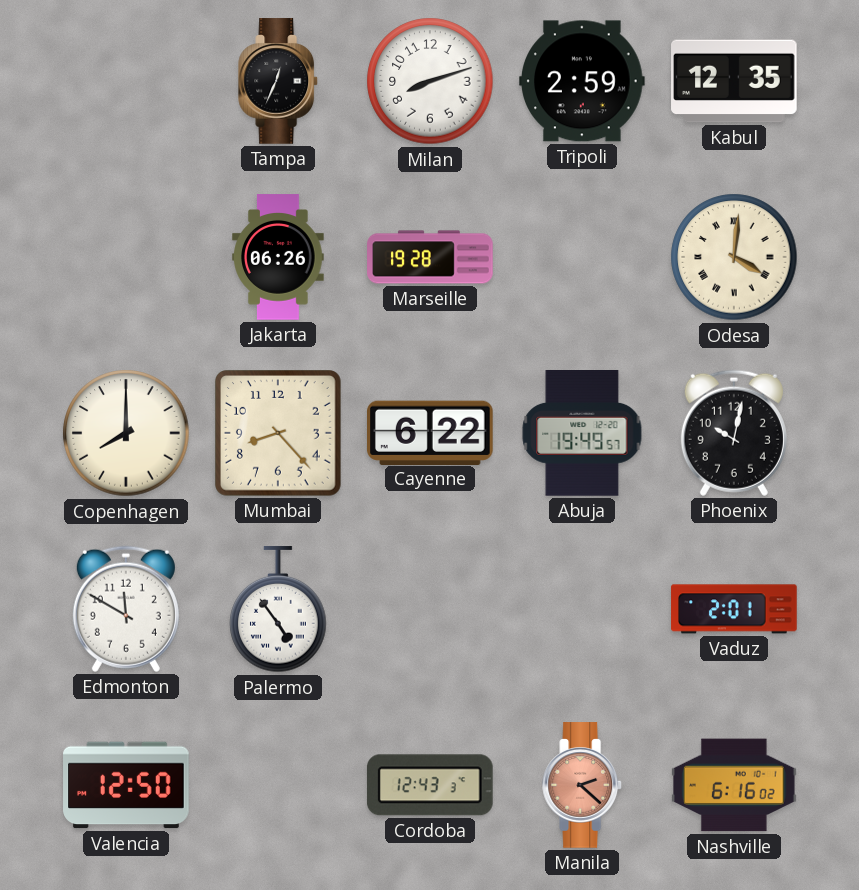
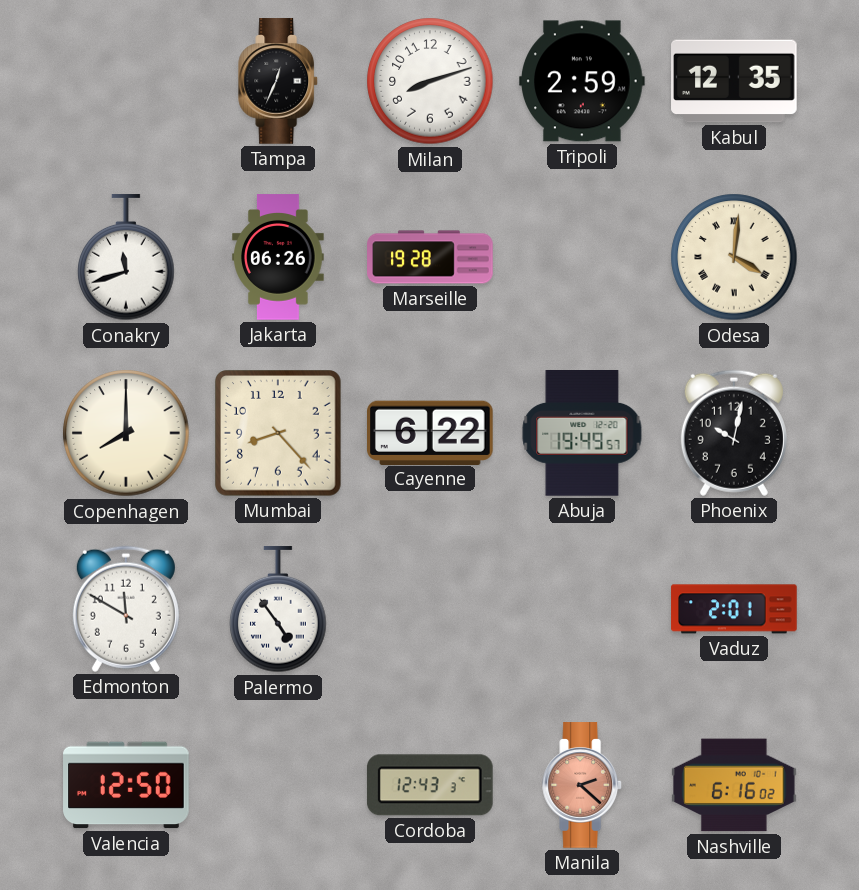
Conakry: none -> 11:42 (126, 258)
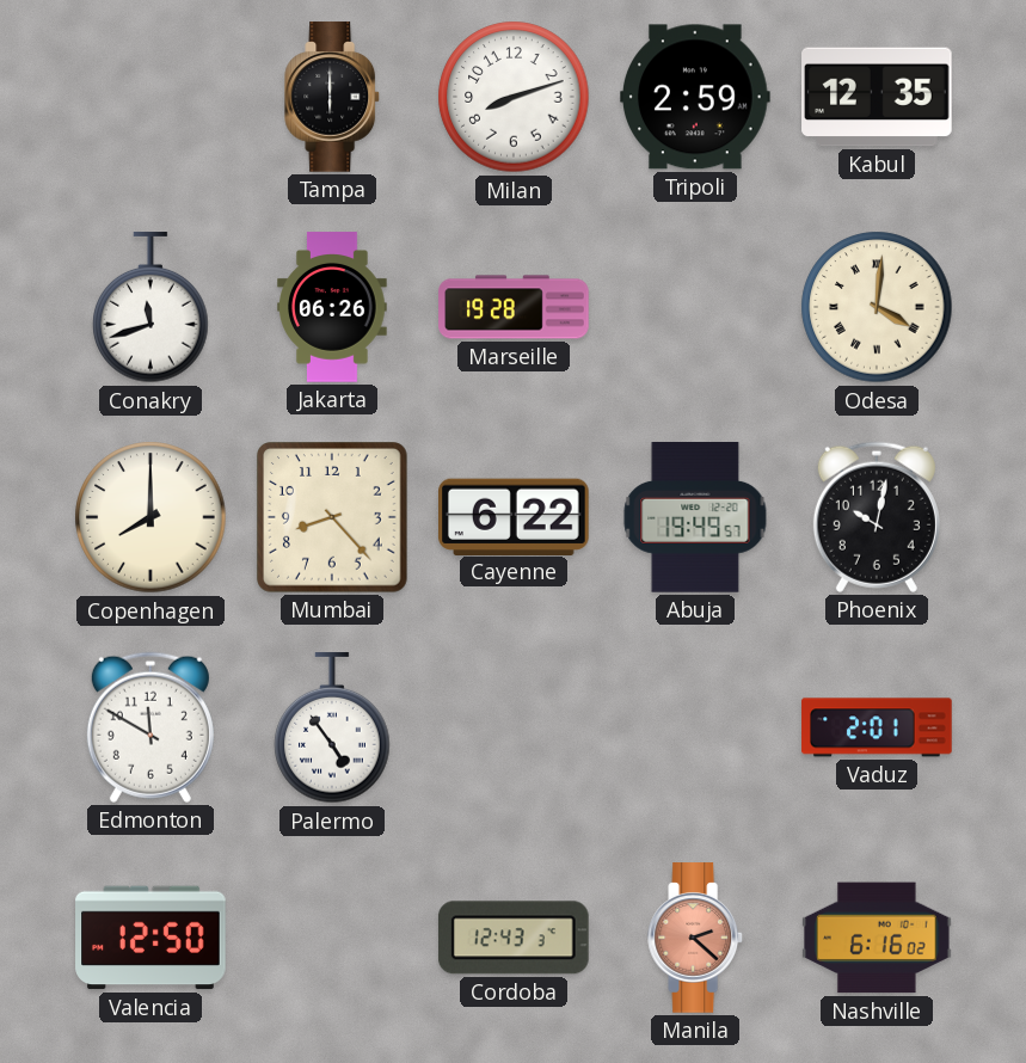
Tampa: 12:34 -> 6:00 (333, 97)
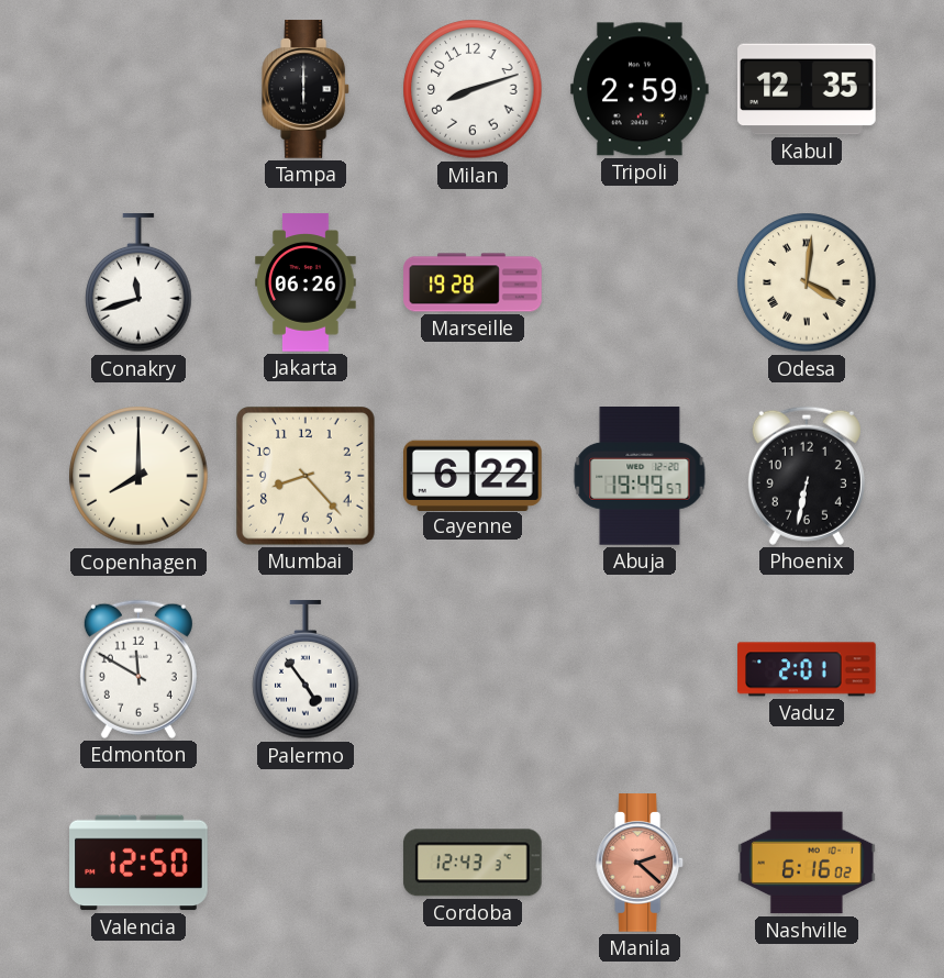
Phoenix: 10:02 -> 6:32 (807, 476)
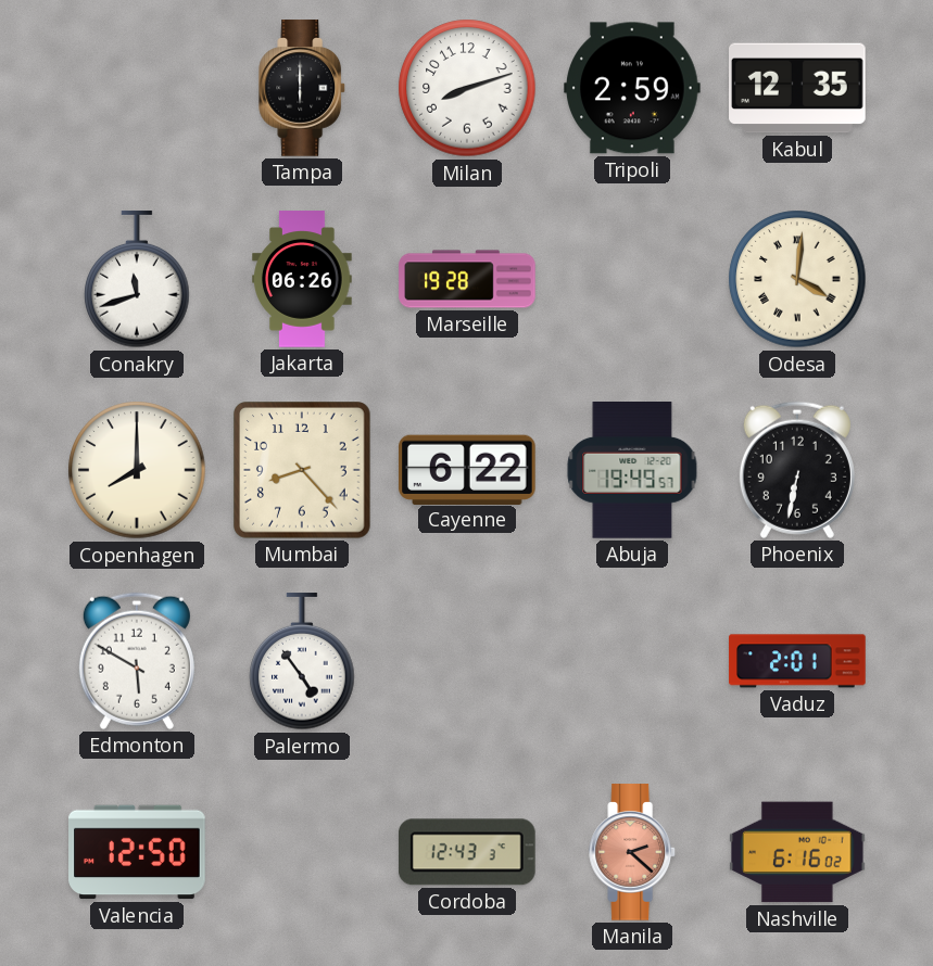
Edmonton: 11:50 -> 5:50 (137, 661)
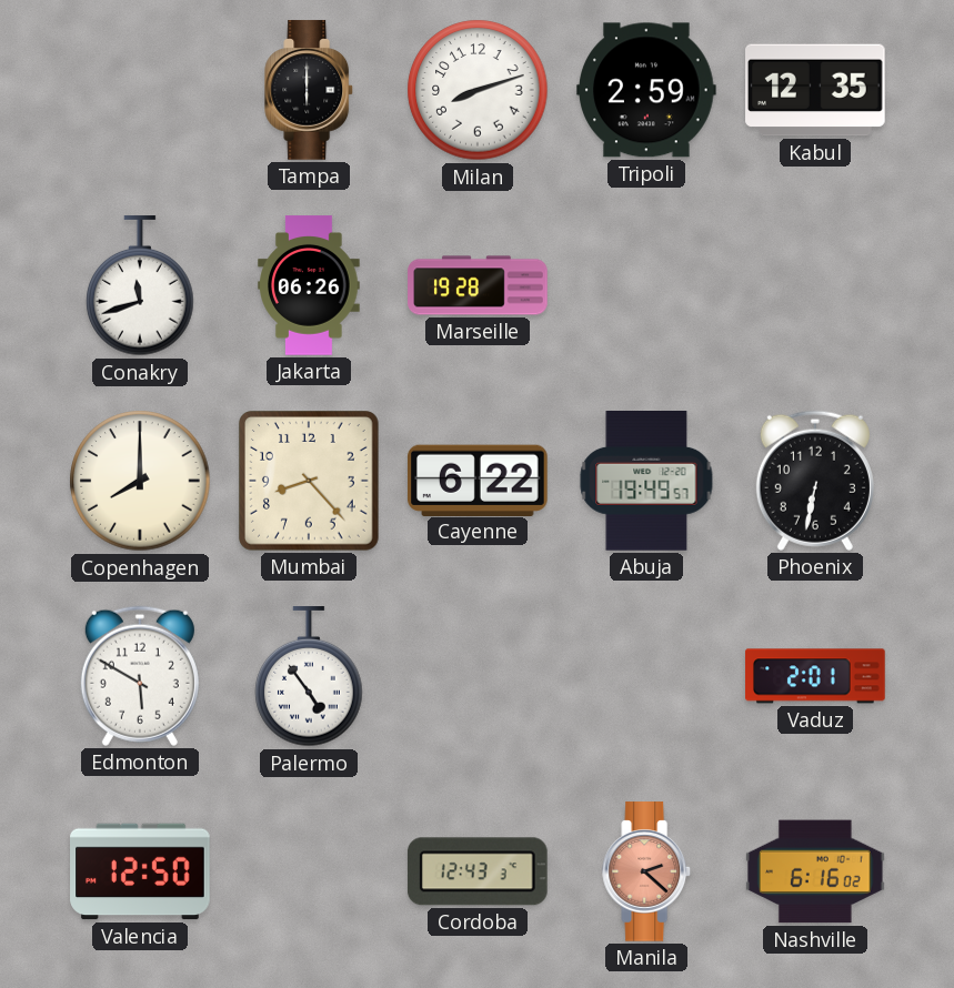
Odesa: 4:01 -> none (797, 279)
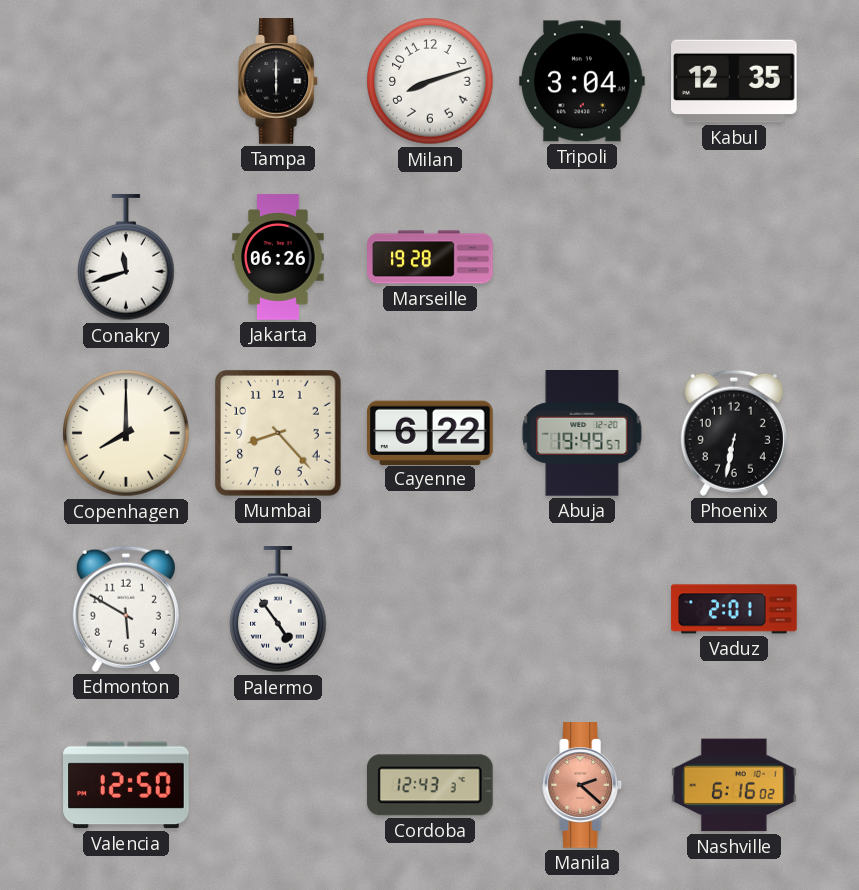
Tripoli: 2:59 -> 3:04 (583, 81)
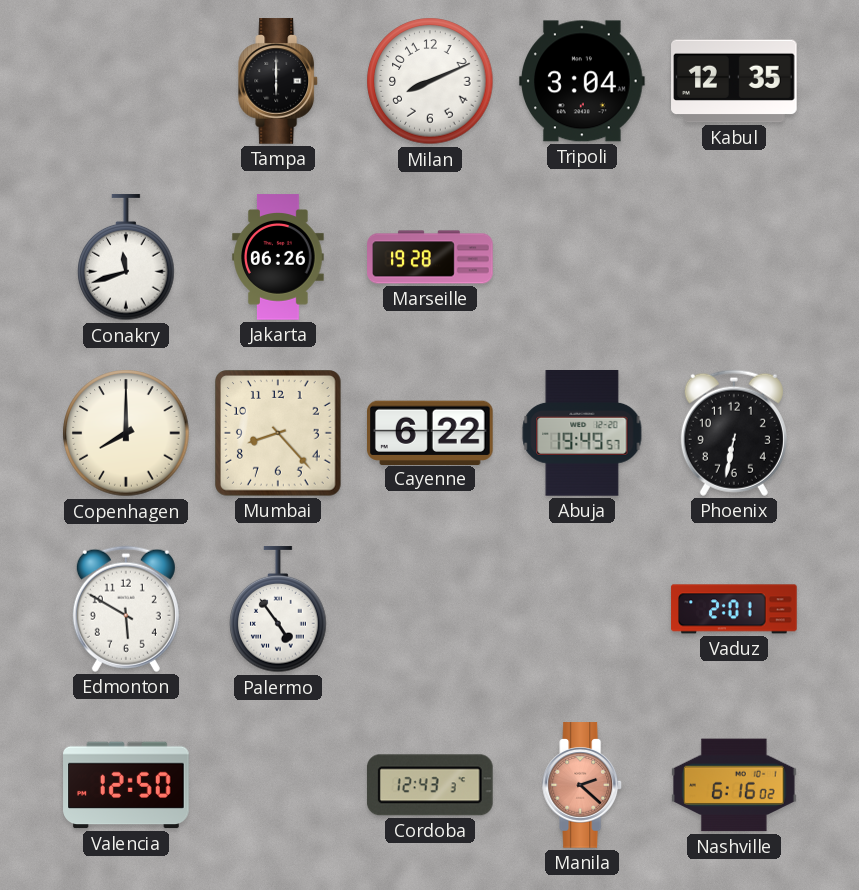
Milan: 8:12 -> 8:11 (430, 81)
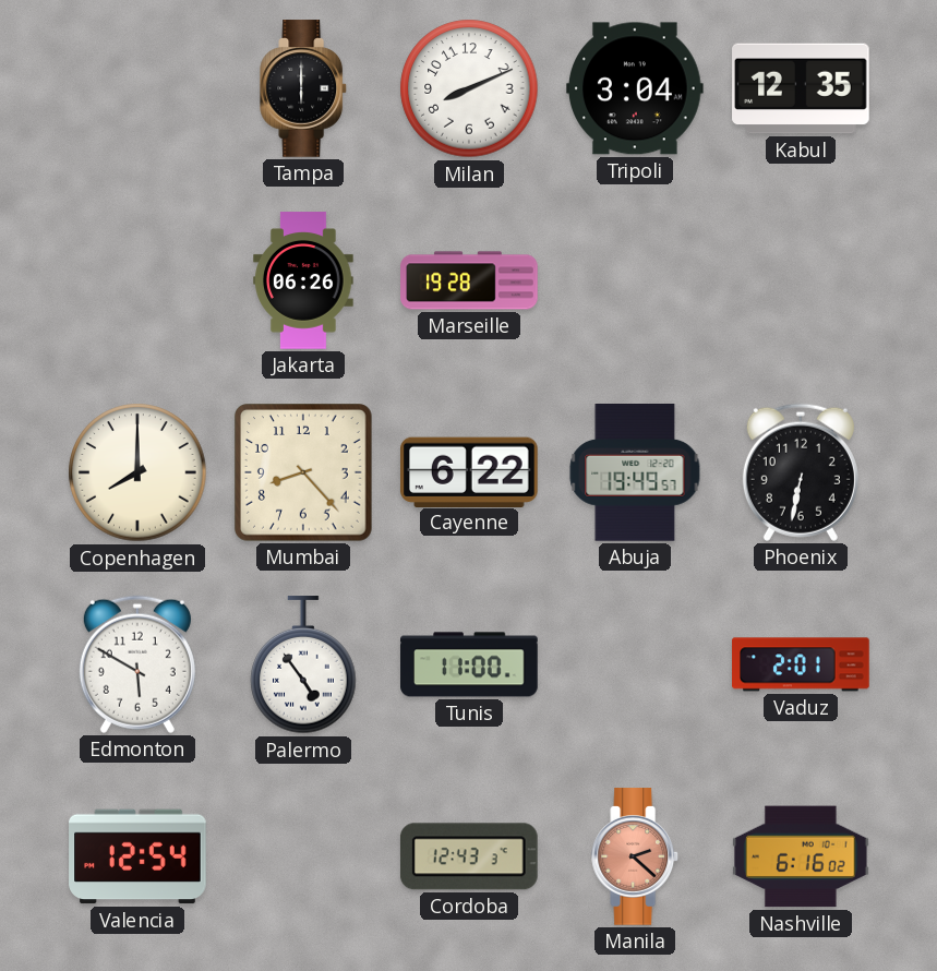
Conakry: 11:42 -> none (126, 258)
Tunis: none -> 11:00 (469, 664)
Valencia: 12:50 -> 12:54 (137, 856)
